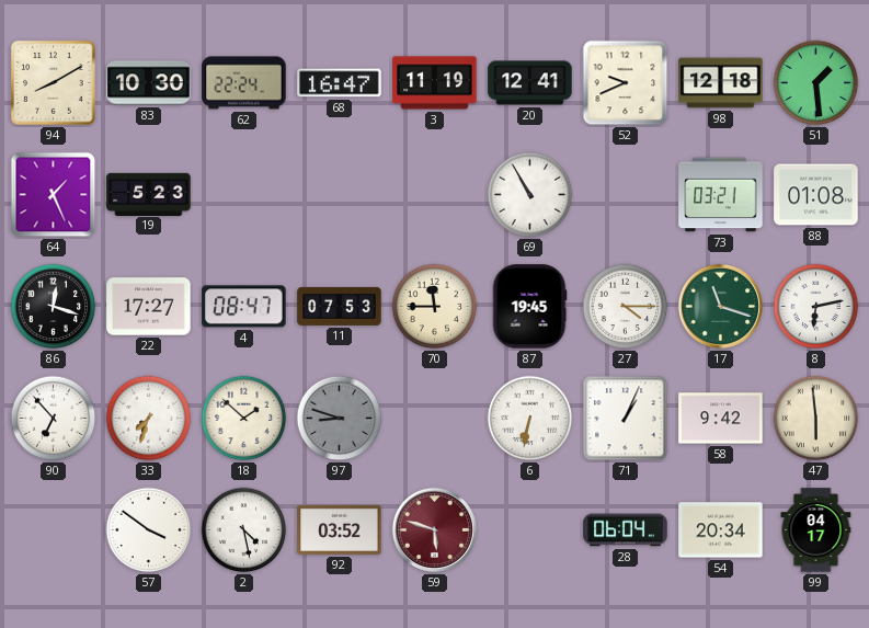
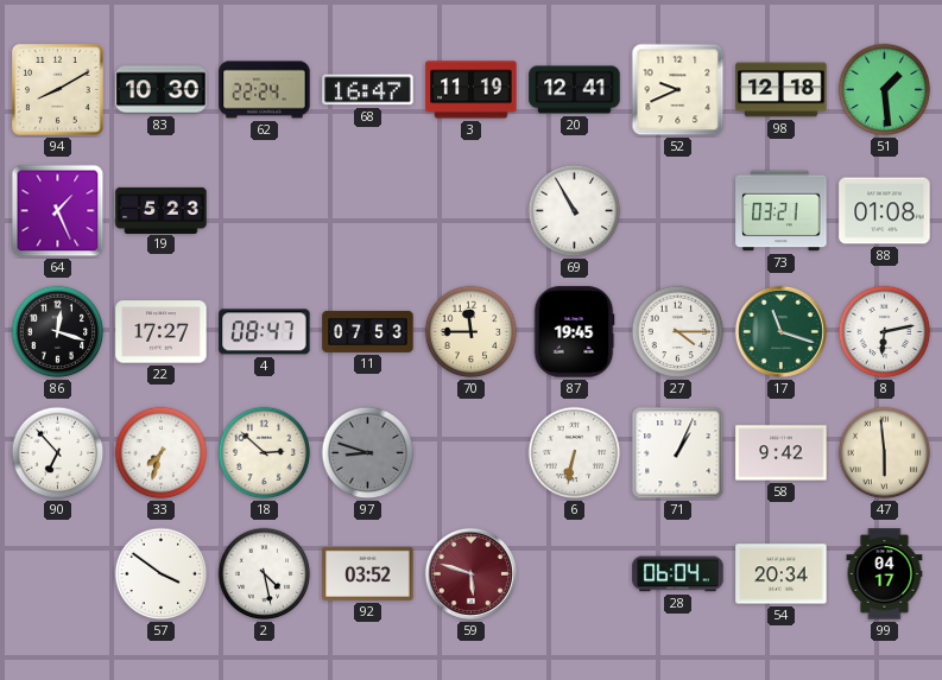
18: 1:52 -> 2:52 (265, 453)
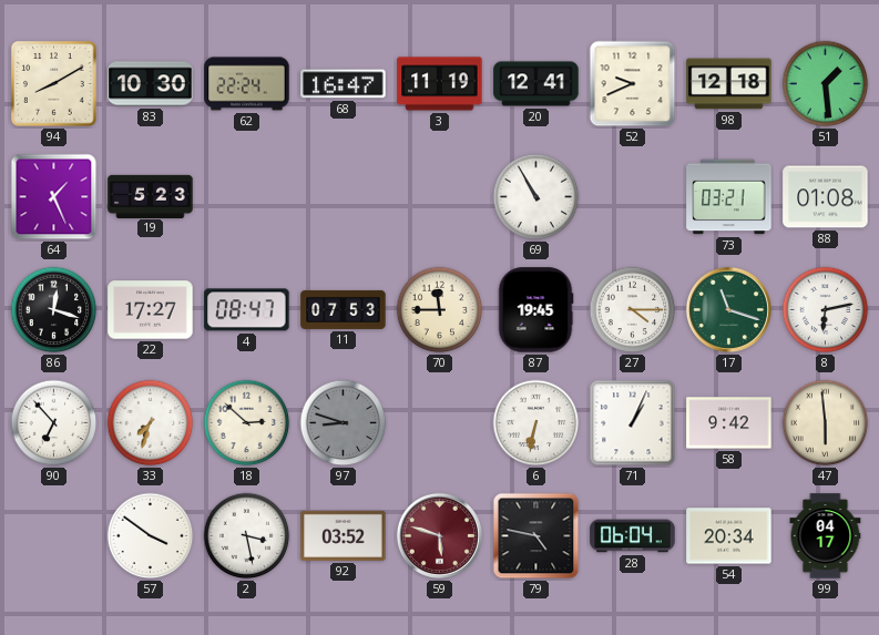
2: 4:28 -> 3:28 (247, 536)
79: none -> 4:47 (536, 536)
